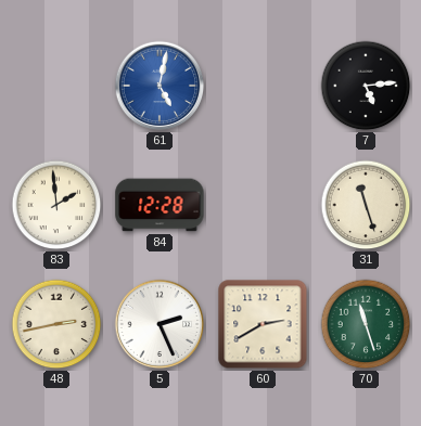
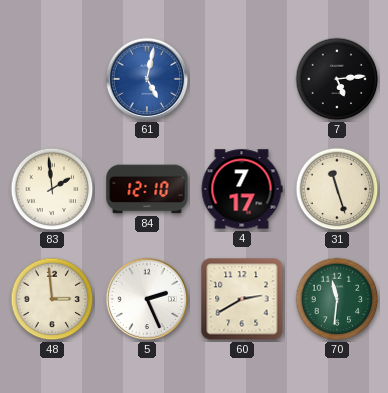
84: 12:28 -> 12:10 (147, 189)
4: none -> 7:17 (242, 189)
48: 2:43 -> 2:59 (52, 299)
70: 11:27 -> 11:31 (337, 299)
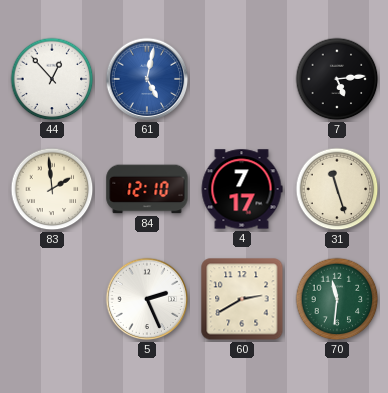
44: none -> 12:53 (52, 79)
48: 2:59 -> none (52, 299)
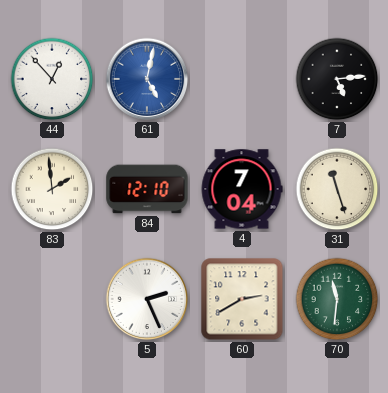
4: 7:17 -> 7:04 (242, 189)
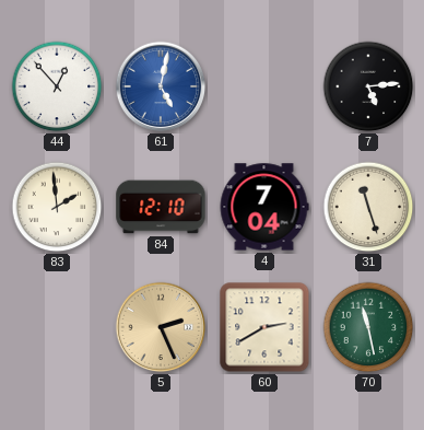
5 dial: white -> champagne (161, 327)
70: 11:31 -> 11:28 (368, 327)
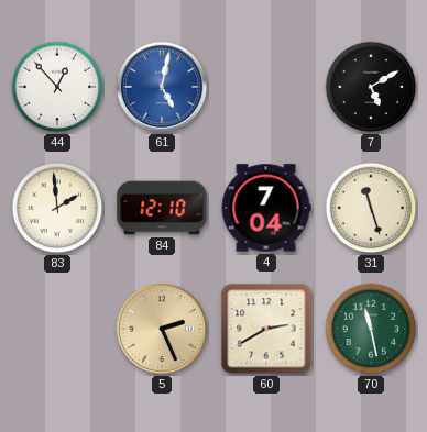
7: 5:14 -> 5:10 (371, 87)
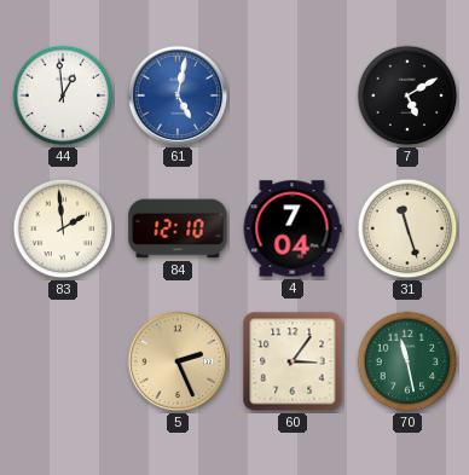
44: 12:53 -> 12:59 (63, 95)
60: 2:40 -> 3:06 (293, 361)
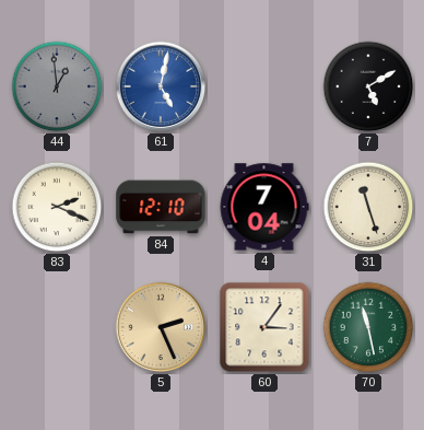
44 dial: white -> grey (57, 86)
83: 1:59 -> 2:19 (57, 207)
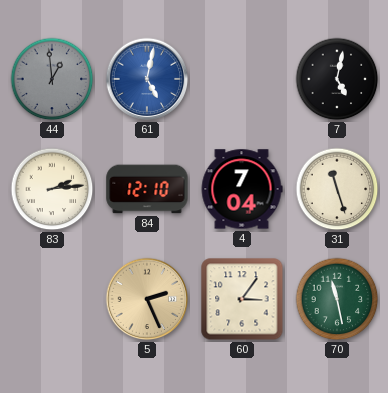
7: 5:10 -> 5:02 (337, 79)
83: 2:19 -> 2:14 (52, 189)
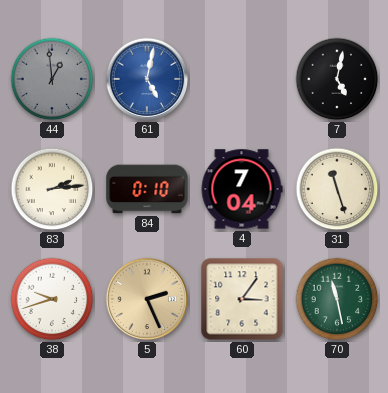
84: 12:10 -> 0:10 (147, 189)
38: none -> 9:42 (52, 299)
